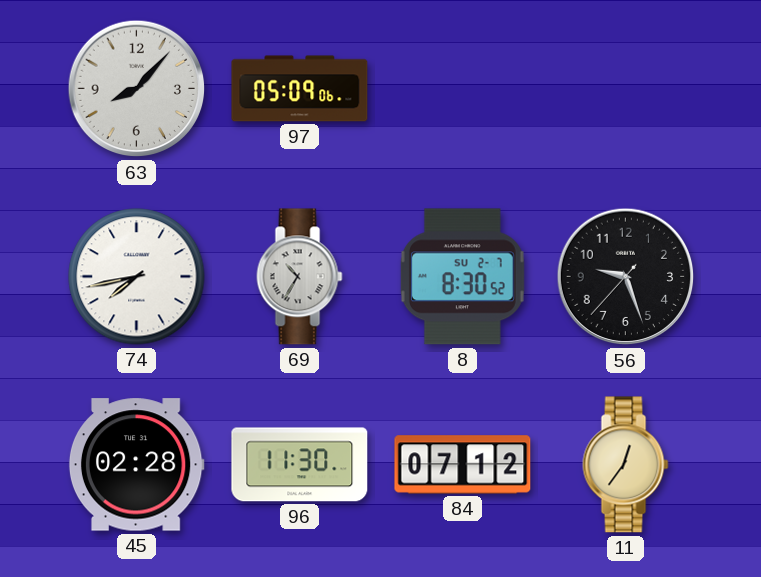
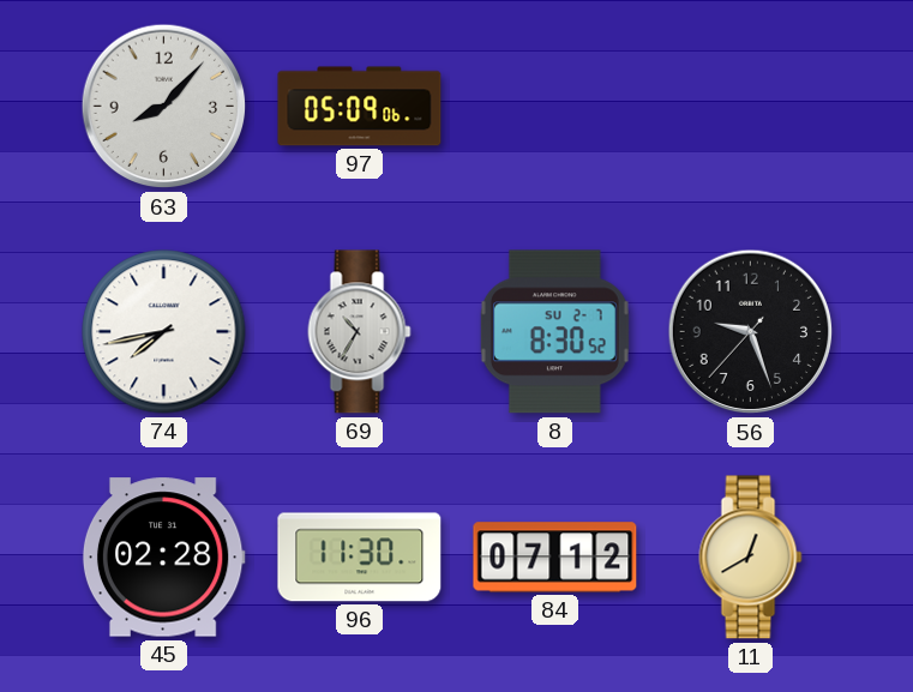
11: 12:36 -> 12:40 (751, 558)
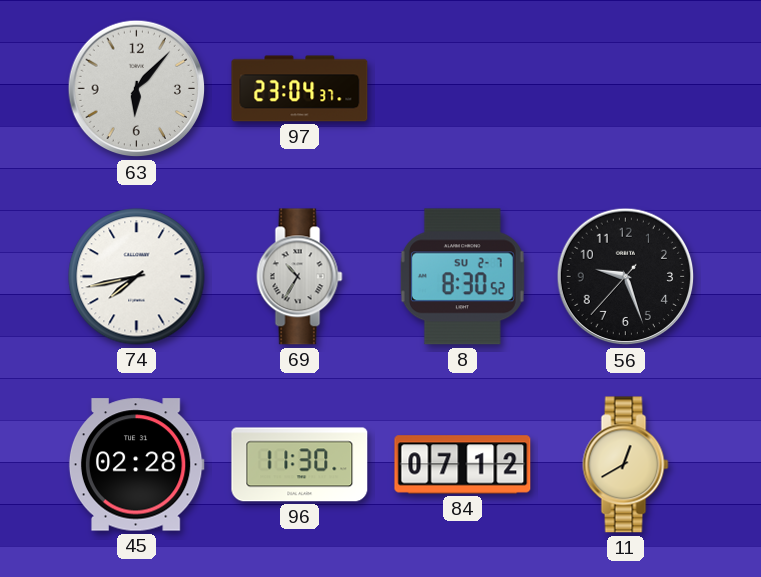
63: 8:07 -> 6:07 (137, 89)
97: 05:09 -> 23:04 (300, 89)
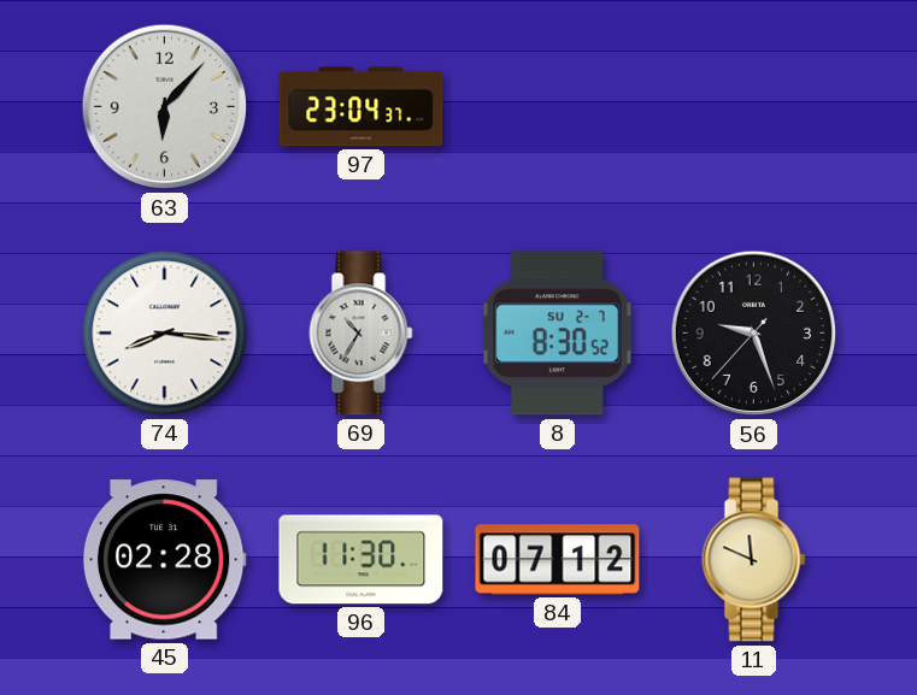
74: 7:43 -> 8:16 (165, 334)
11: 12:40 -> 11:49 (754, 560)
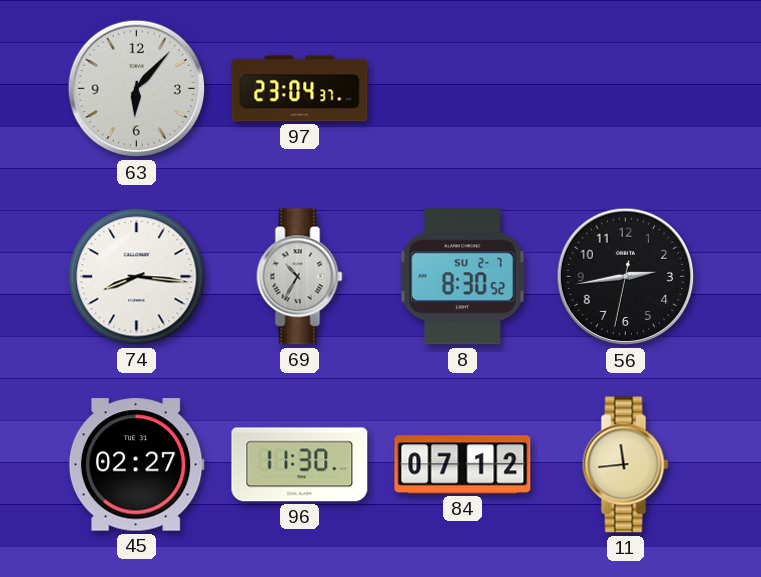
56: 9:26 -> 2:43 (626, 277)
45: 02:28 -> 02:27 (136, 465)
11: 11:49 -> 11:44 (626, 465)
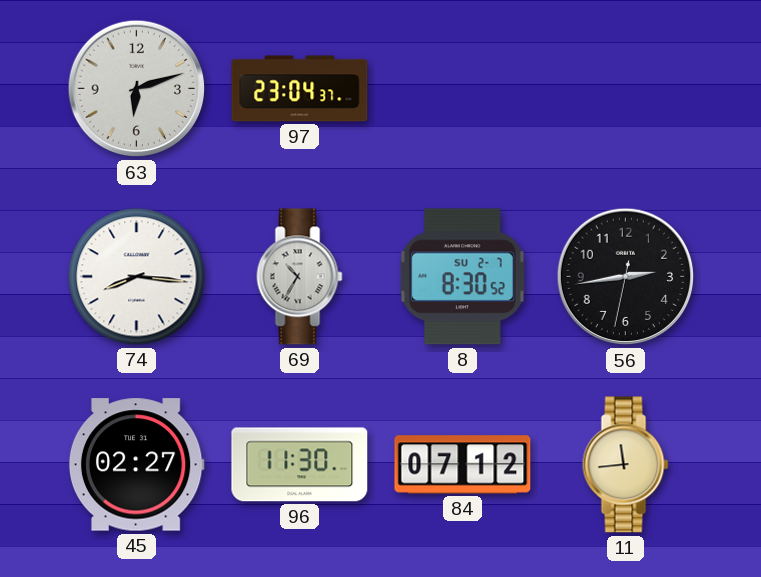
63: 6:07 -> 6:12 (137, 89)
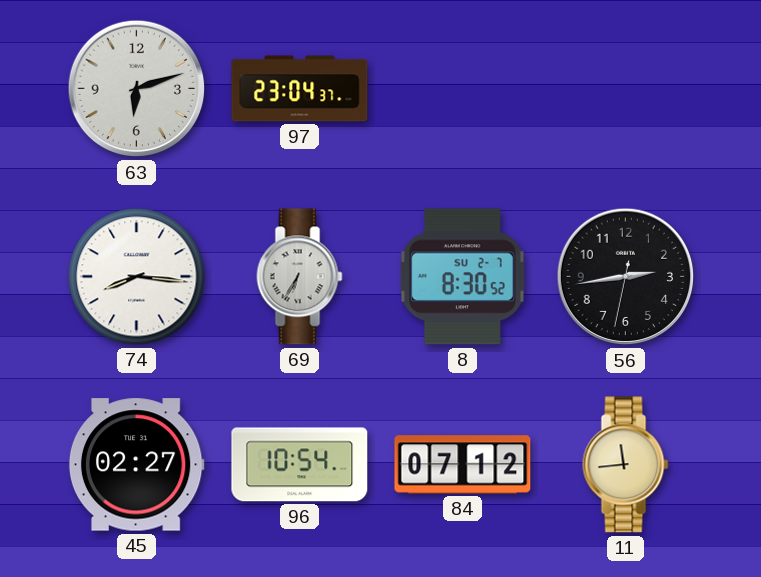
69: 10:35 -> 6:35 (300, 277)
96: 11:30 -> 10:54 (300, 465)
